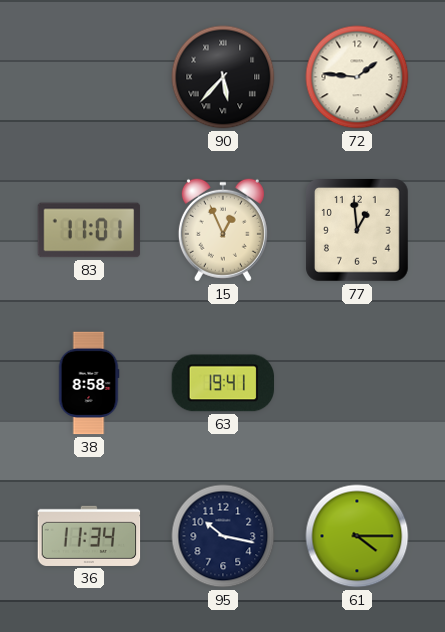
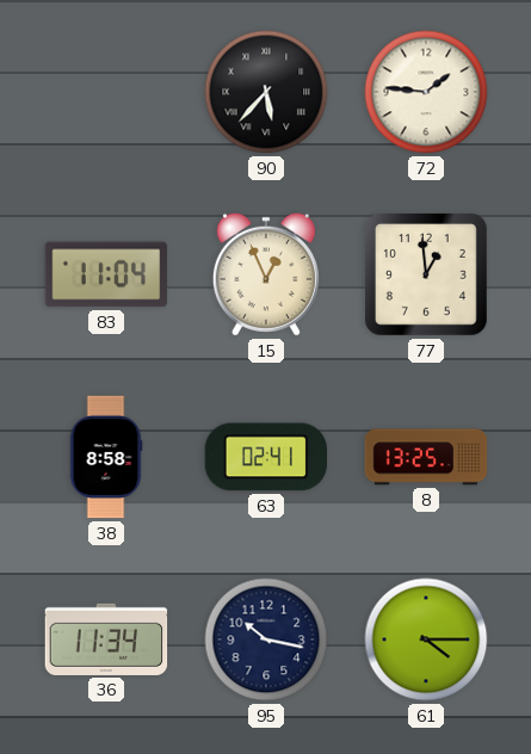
83: 11:01 -> 11:04 (106, 274)
63: 19:41 -> 02:41 (266, 457)
8: none -> 13:25 (426, 457)
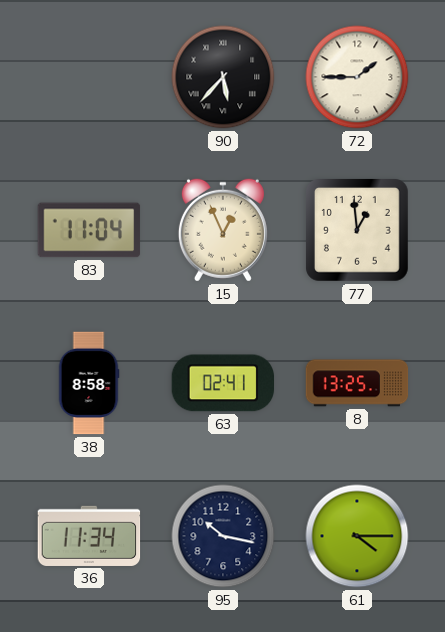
72: 1:46 -> 1:45 (357, 77)
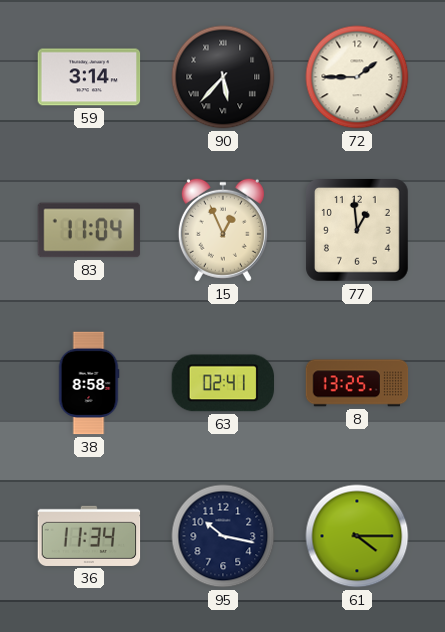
59: none -> 3:14 (89, 77)
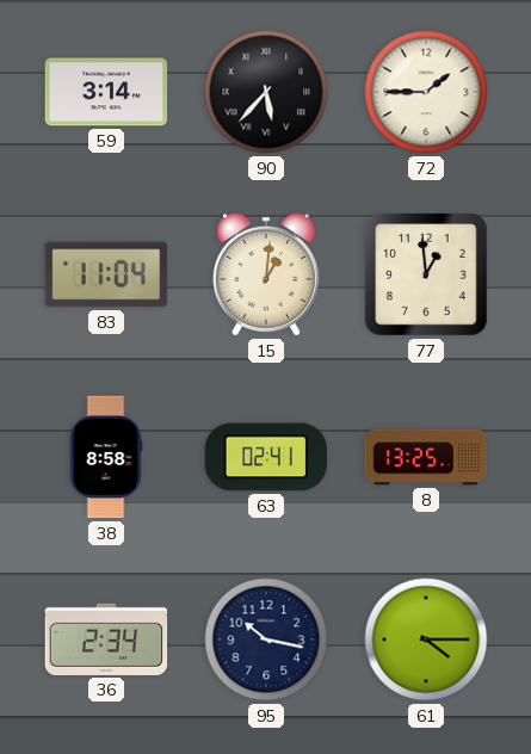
15: 12:56 -> 1:01 (266, 274)
36: 11:34 -> 2:34 (106, 639)
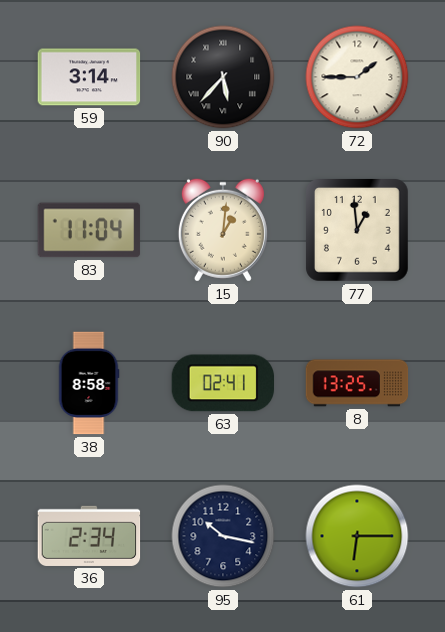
61: 4:15 -> 6:15 (357, 536)
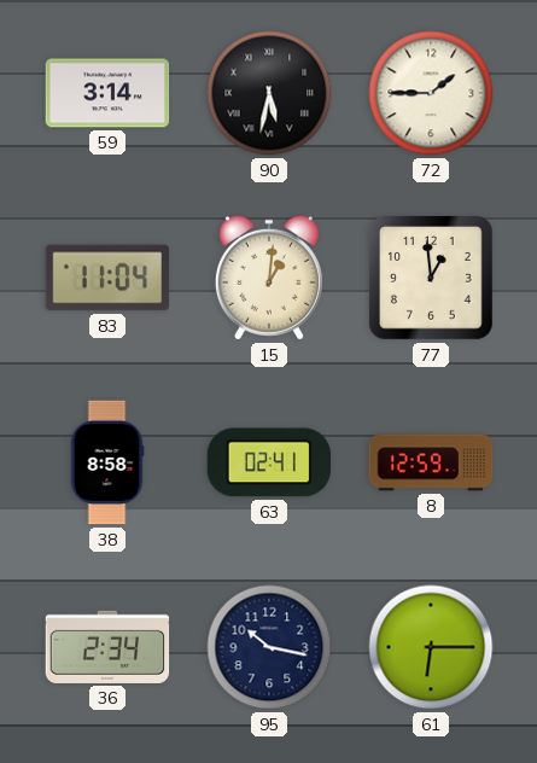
90: 5:37 -> 5:32 (269, 93)
8: 13:25 -> 12:59 (431, 462)
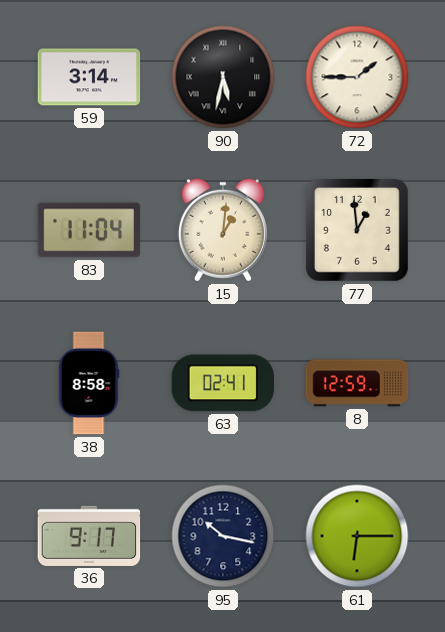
36: 2:34 -> 9:17 (89, 536)
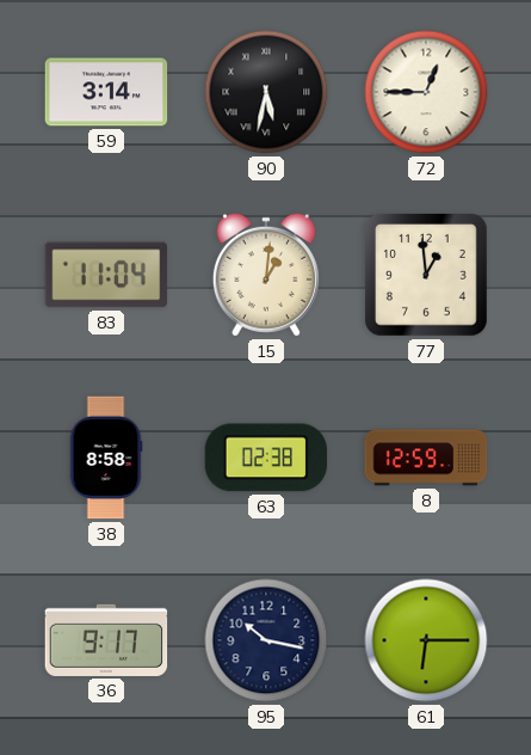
72: 1:45 -> 12:45 (426, 92)
63: 02:41 -> 02:38 (266, 458)
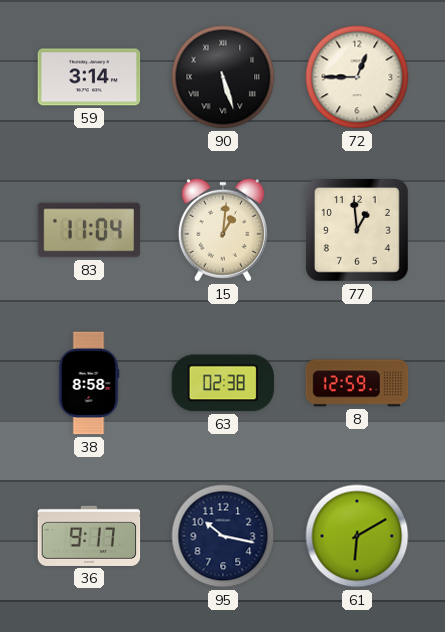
90: 5:32 -> 5:27 (223, 77)
61: 6:15 -> 6:10 (357, 536)
